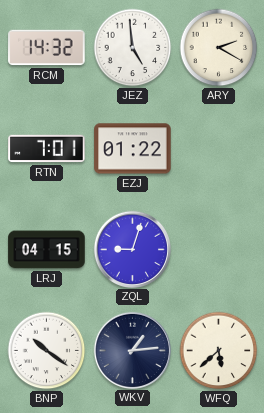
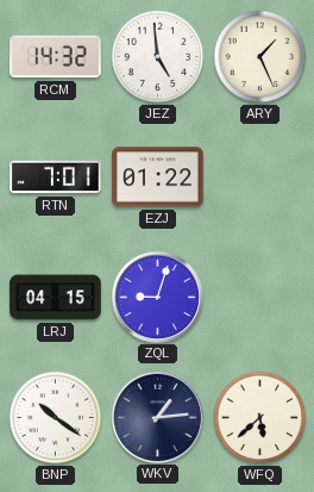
ARY: 2:20 -> 1:26 (260, 57)
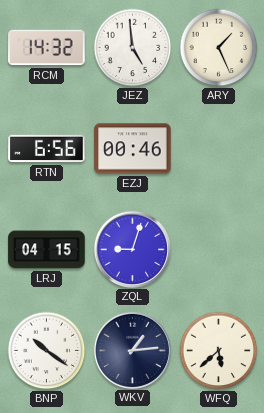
RTN: 7:01 -> 6:56 (47, 149)
EZJ: 01:22 -> 00:46 (133, 149)
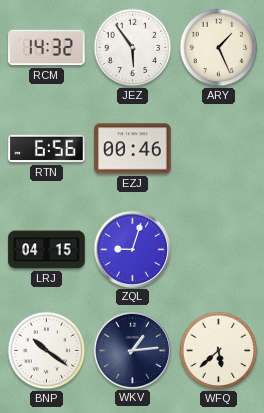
JEZ: 4:59 -> 5:54 (133, 48)
